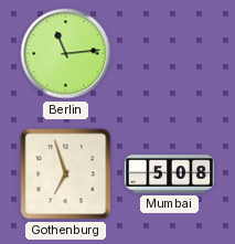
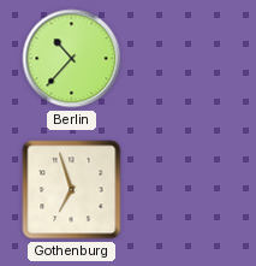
Berlin: 11:14 -> 10:37 (72, 59)
Mumbai: 5:08 -> none (169, 174)
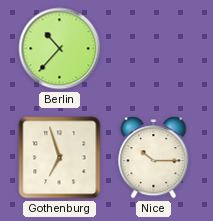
Nice: none -> 10:15 (154, 158)
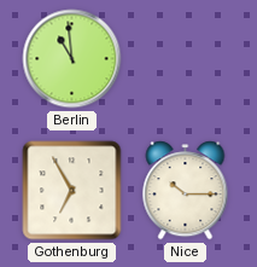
Berlin: 10:37 -> 10:59 (72, 59)
Gothenburg: 6:57 -> 6:55 (72, 191)
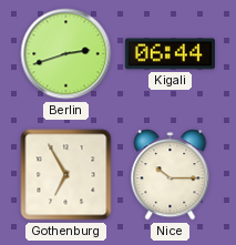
Berlin: 10:59 -> 2:42 (66, 54)
Kigali: none -> 06:44 (170, 54)
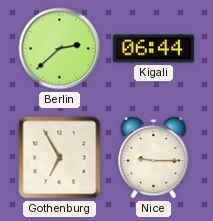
Berlin: 2:42 -> 2:38 (60, 49)
Nice: 10:15 -> 9:15 (154, 158)
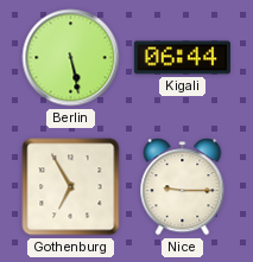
Berlin: 2:38 -> 5:28 (71, 58)
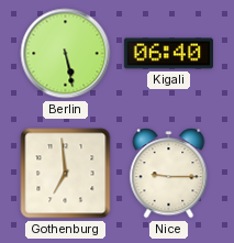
Kigali: 06:44 -> 06:40 (168, 54)
Gothenburg: 6:55 -> 6:59 (66, 174)
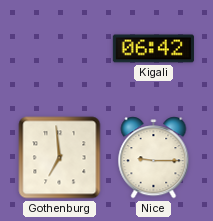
Berlin: 5:28 -> none (66, 54)
Kigali: 06:40 -> 06:42 (153, 49)
